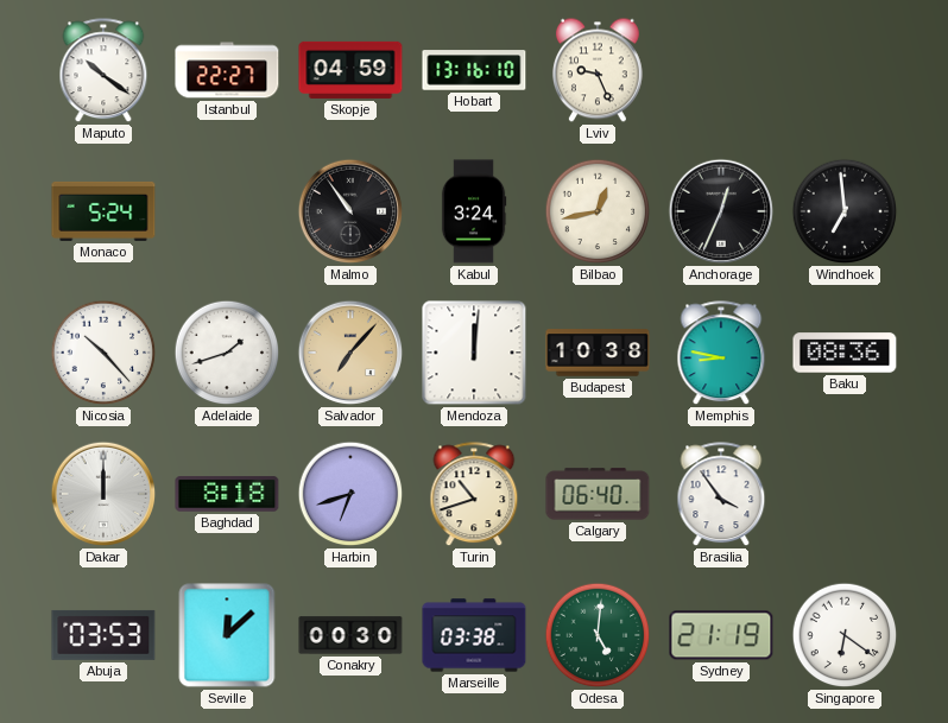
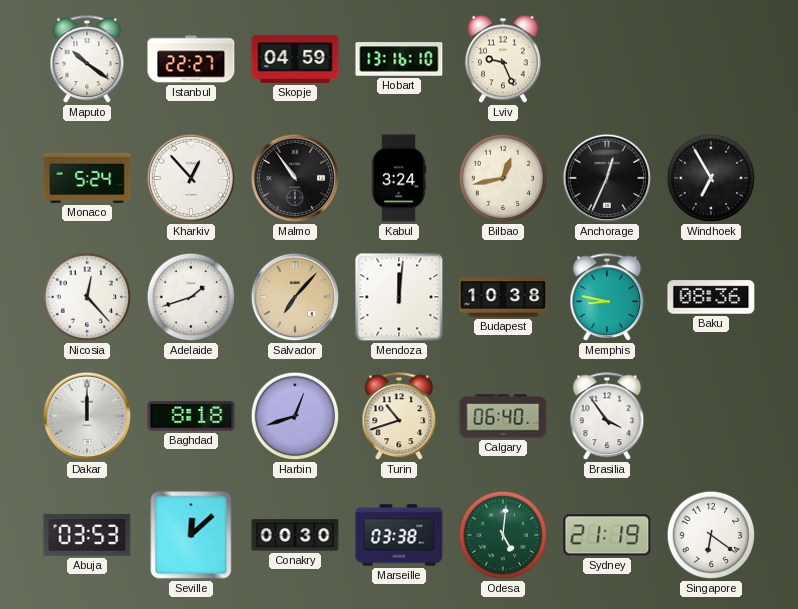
Kharkiv: none -> 12:53 (191, 178)
Windhoek: 6:59 -> 6:55 (711, 178)
Nicosia: 10:23 -> 12:23 (87, 297)
Harbin: 6:42 -> 12:42 (295, 416)
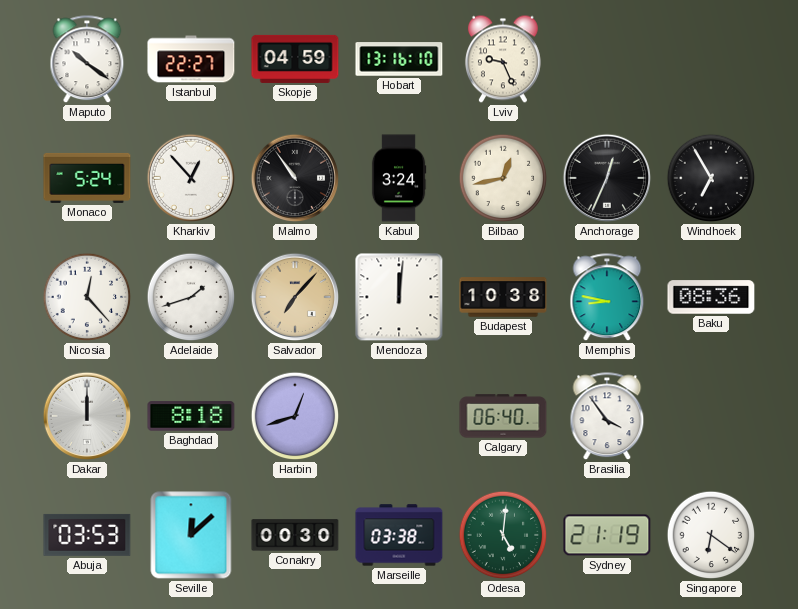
Turin: 10:42 -> none (399, 417)
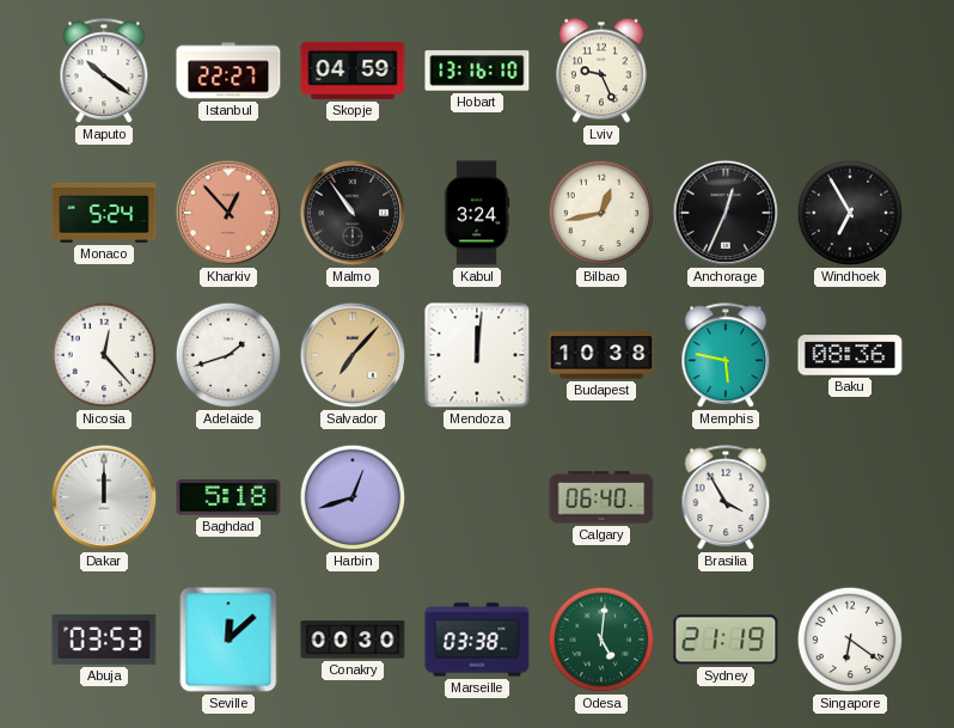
Kharkiv dial: white -> salmon (228, 213)
Memphis: 8:47 -> 5:47 (726, 356)
Baghdad: 8:18 -> 5:18 (228, 497)
Brasilia: 3:54 -> 3:55 (726, 498)
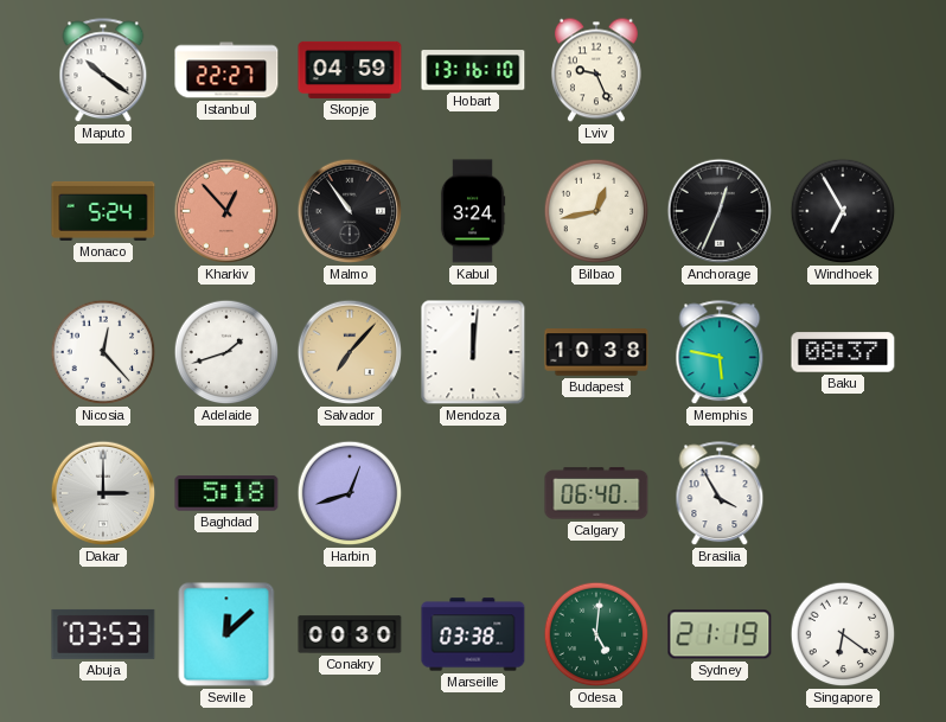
Baku: 08:36 -> 08:37 (843, 352)
Dakar: 12:00 -> 3:00 (103, 493)
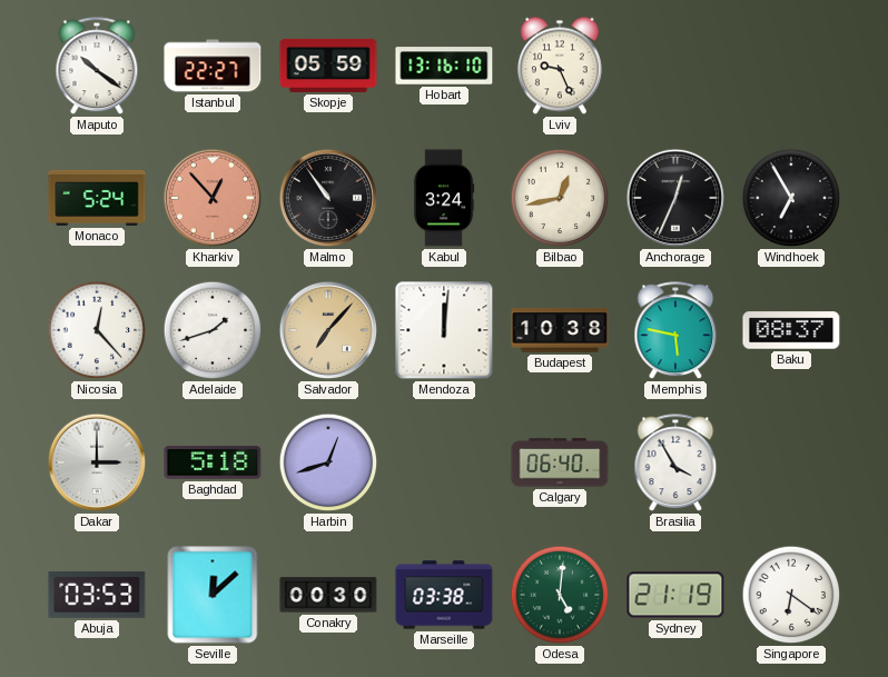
Skopje: 04:59 -> 05:59 (328, 66)
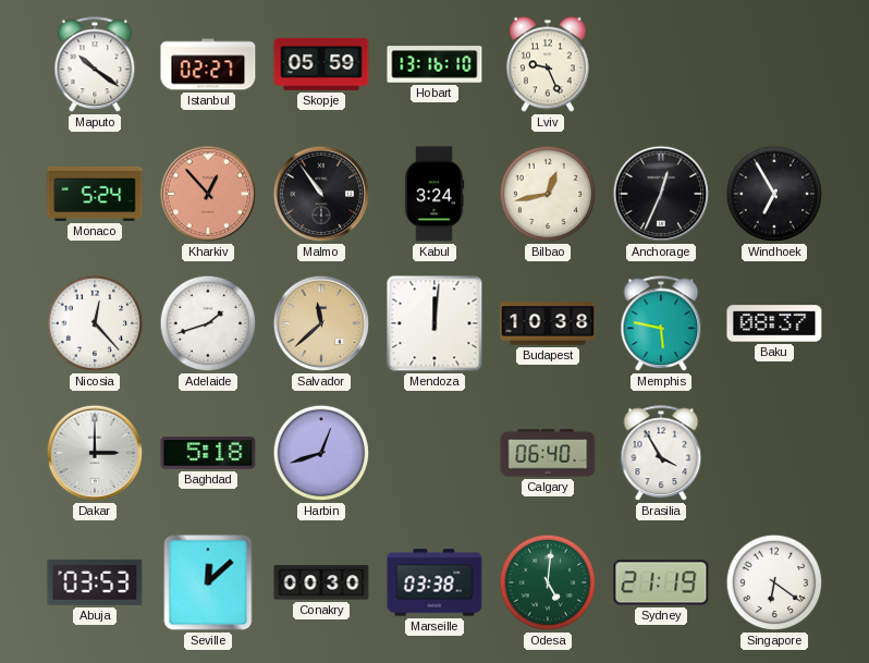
Istanbul: 22:27 -> 02:27 (208, 64)
Salvador: 7:07 -> 11:38 (321, 323)
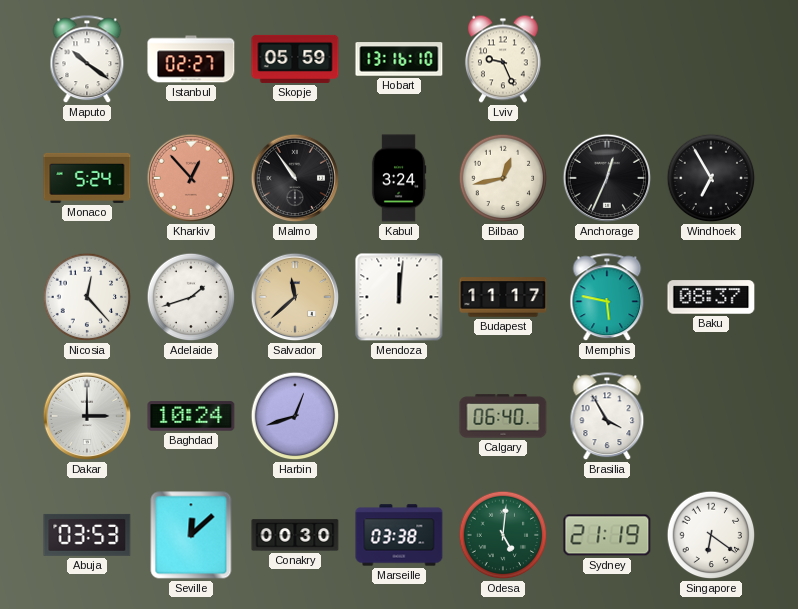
Budapest: 10:38 -> 11:17 (503, 297)
Baghdad: 5:18 -> 10:24 (191, 416)
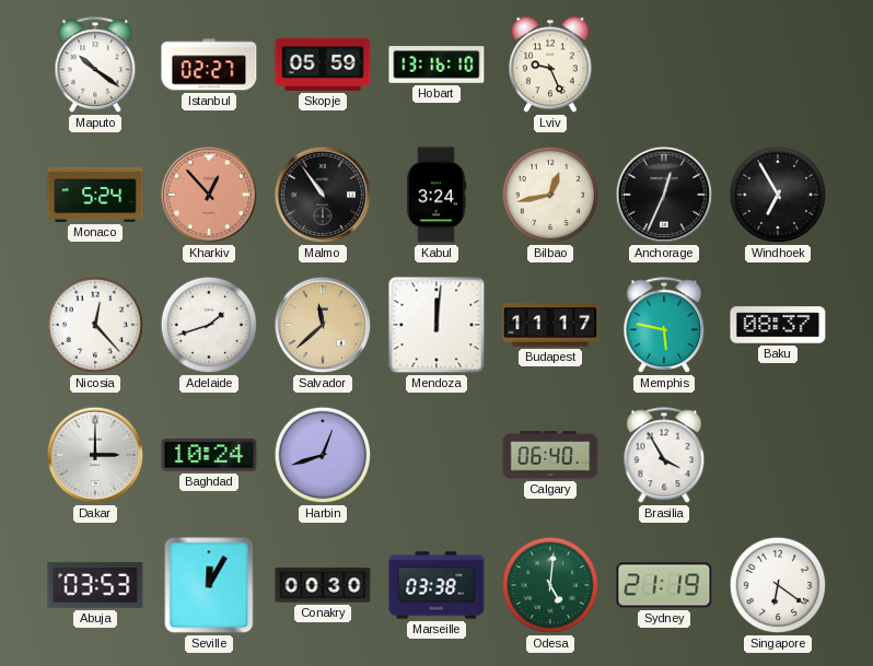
Seville: 12:08 -> 12:05 (209, 585)
